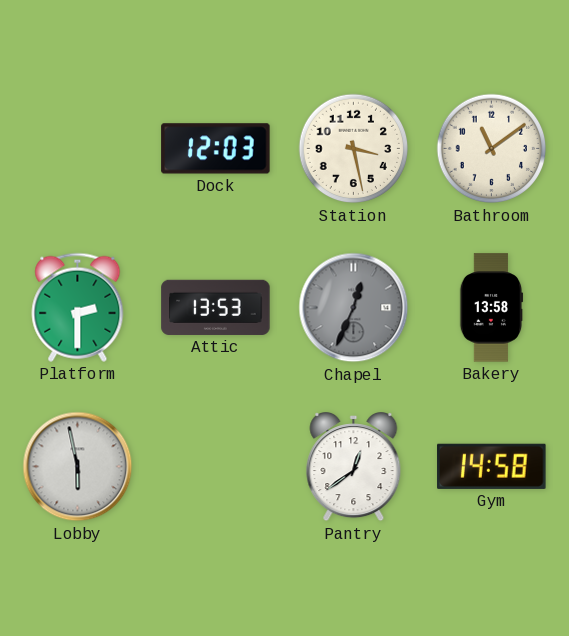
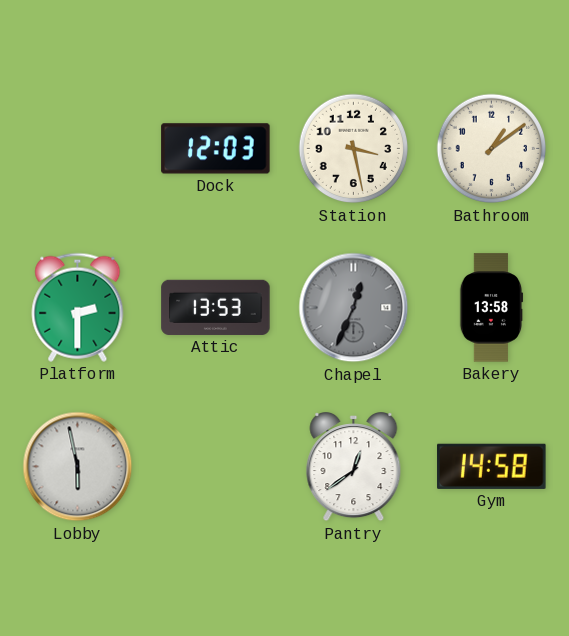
Bathroom: 11:09 -> 1:09 (492, 149)
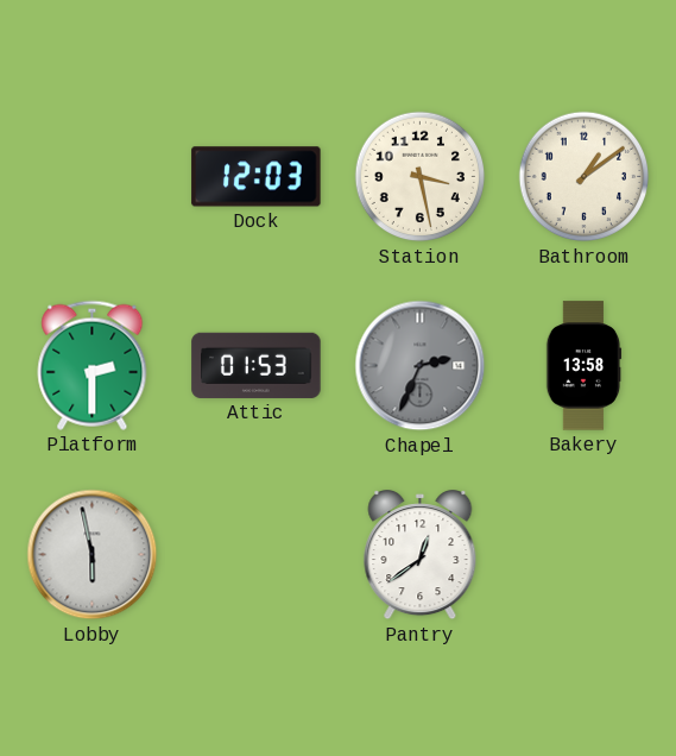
Attic: 13:53 -> 01:53 (257, 365)
Chapel: 12:34 -> 2:34 (421, 366)
Gym: 14:58 -> none (492, 466)
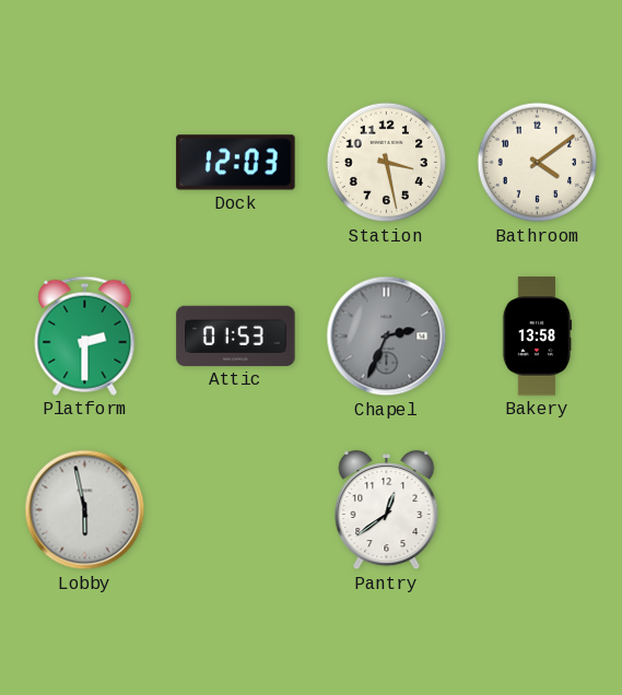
Bathroom: 1:09 -> 4:09 (538, 163)
